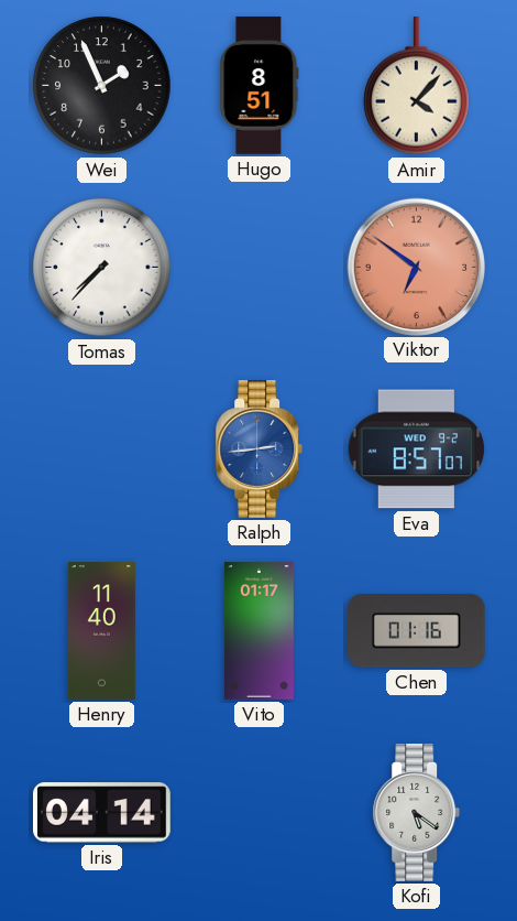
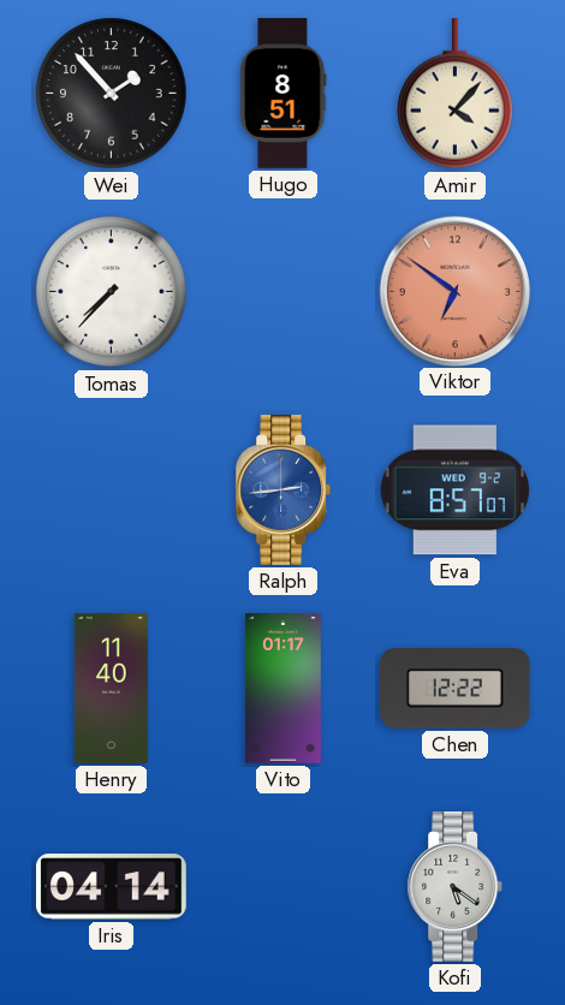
Wei: 1:56 -> 1:53 (112, 94)
Chen: 01:16 -> 12:22 (456, 689)
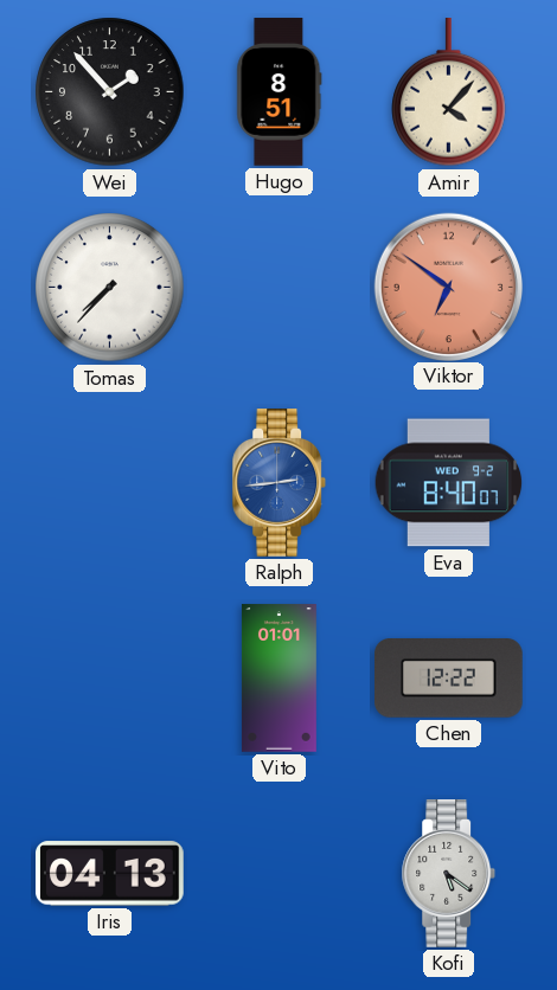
Eva: 8:57 -> 8:40 (449, 483)
Henry: 11:40 -> none (111, 689)
Vito: 01:17 -> 01:01 (278, 679)
Iris: 04:14 -> 04:13 (110, 874)
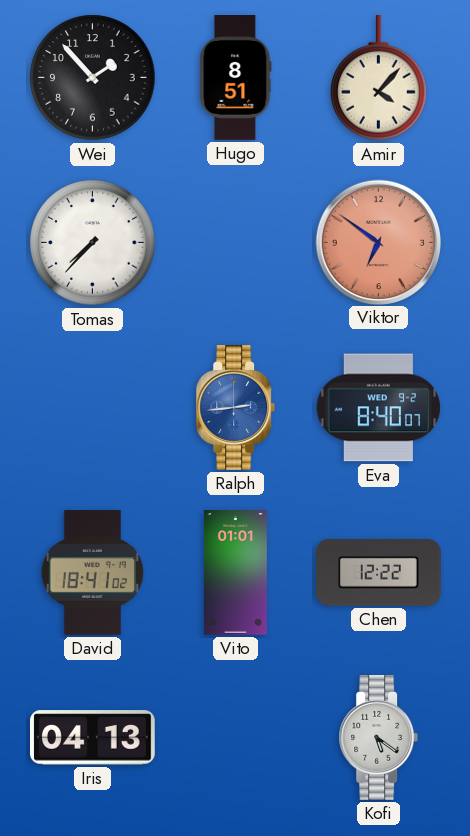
David: none -> 18:41 (92, 573)
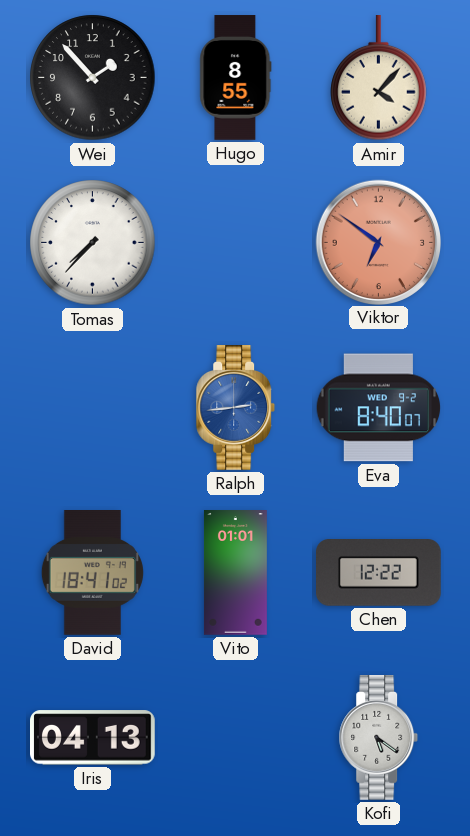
Hugo: 8:51 -> 8:55 (236, 78)
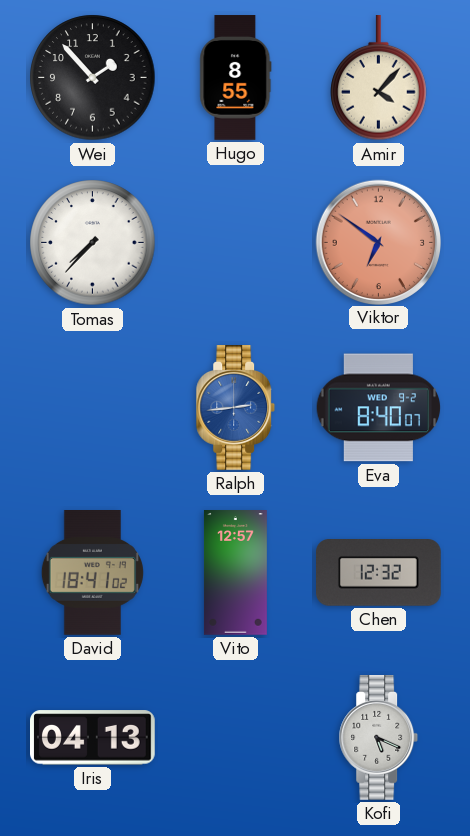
Vito: 01:01 -> 12:57 (235, 573)
Chen: 12:22 -> 12:32 (379, 573)
Kofi: 5:21 -> 5:19 (379, 738)
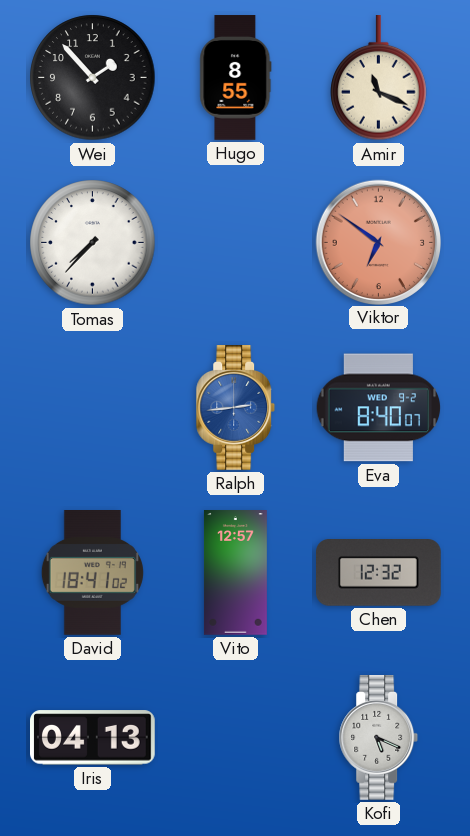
Amir: 4:07 -> 11:19 (379, 79)
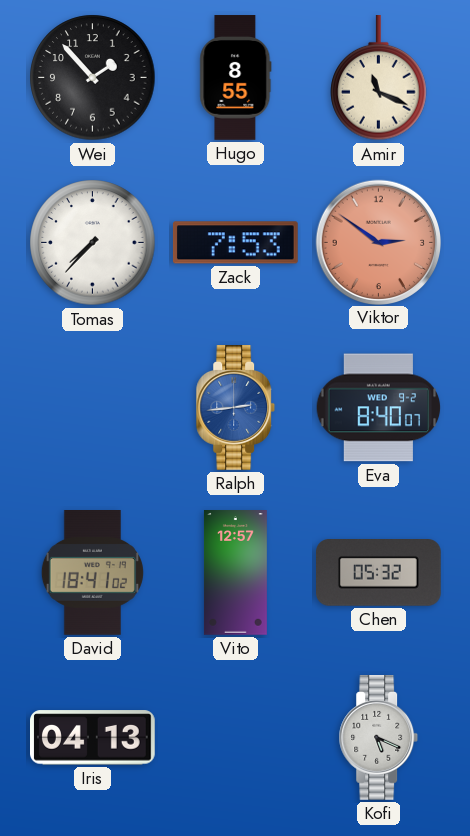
Zack: none -> 7:53 (235, 243)
Viktor: 6:51 -> 2:51 (378, 242)
Chen: 12:32 -> 05:32 (379, 573)
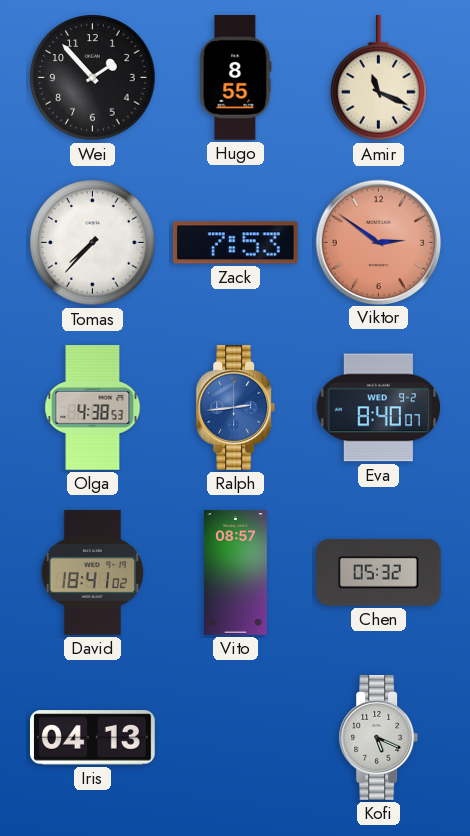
Olga: none -> 4:38 (93, 408)
Vito: 12:57 -> 08:57 (235, 573)
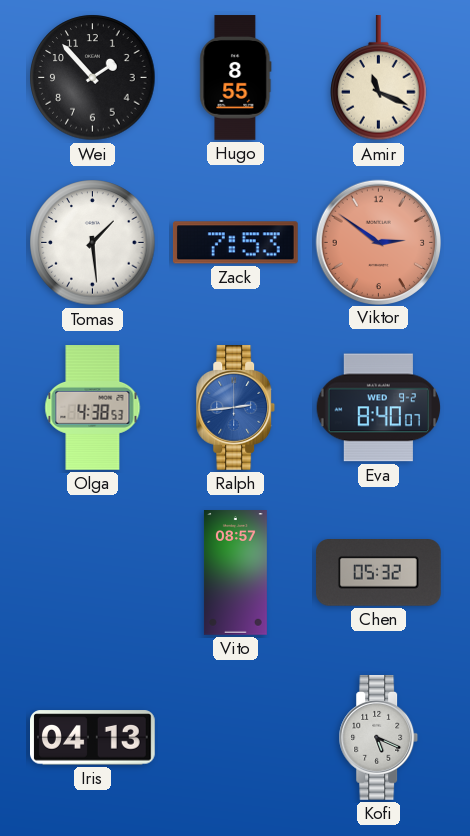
Tomas: 7:37 -> 1:29 (93, 243)
David: 18:41 -> none (92, 573)
